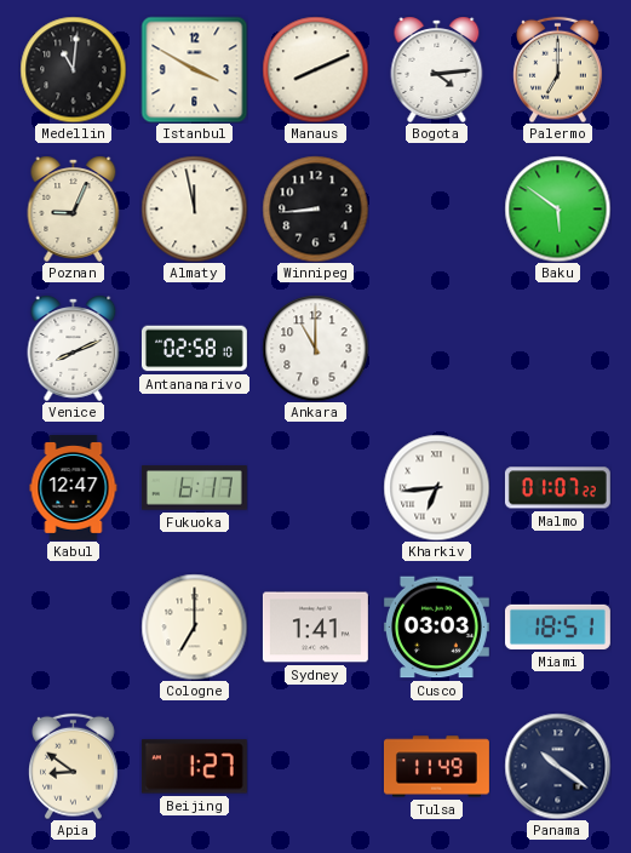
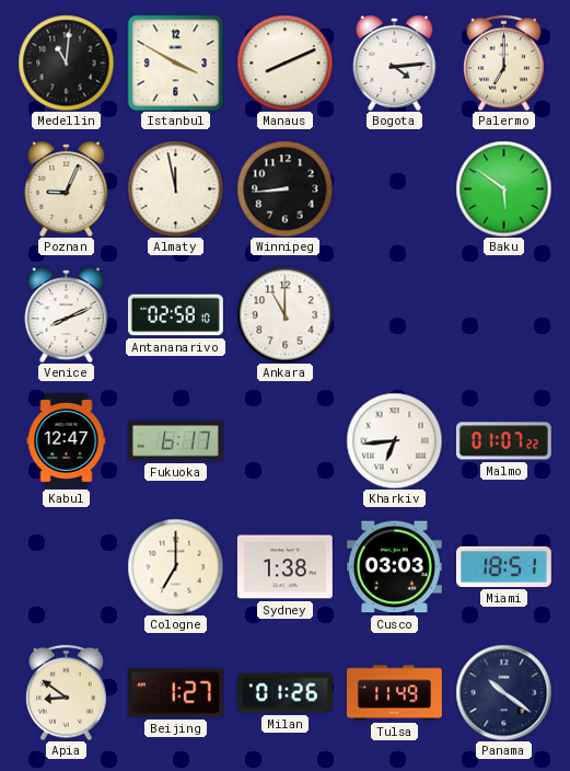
Sydney: 1:41 -> 1:38 (284, 567)
Milan: none -> 01:26 (284, 693)
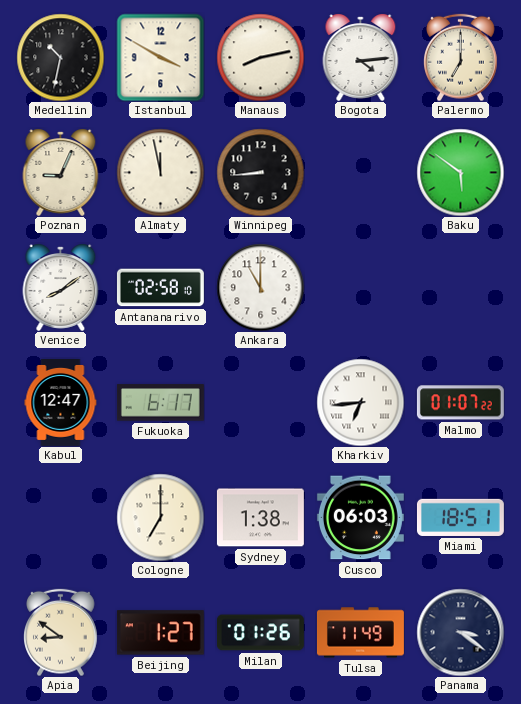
Medellin: 11:01 -> 10:32 (60, 57)
Manaus: 8:11 -> 8:13 (260, 57)
Venice: 8:11 -> 8:09 (61, 287)
Cusco: 03:03 -> 06:03 (360, 518)
Panama: 10:21 -> 3:21 (460, 632)
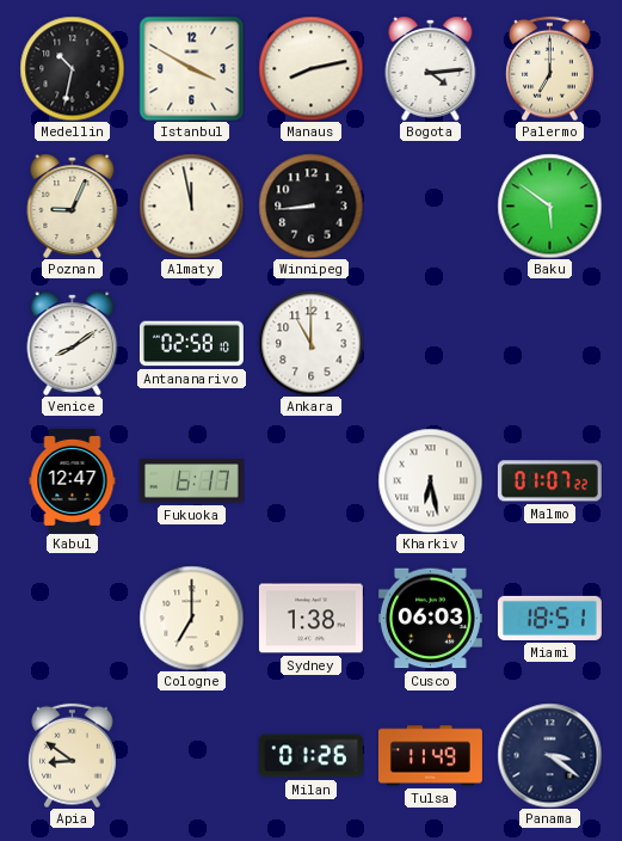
Kharkiv: 6:44 -> 6:28 (430, 480)
Beijing: 1:27 -> none (160, 633)
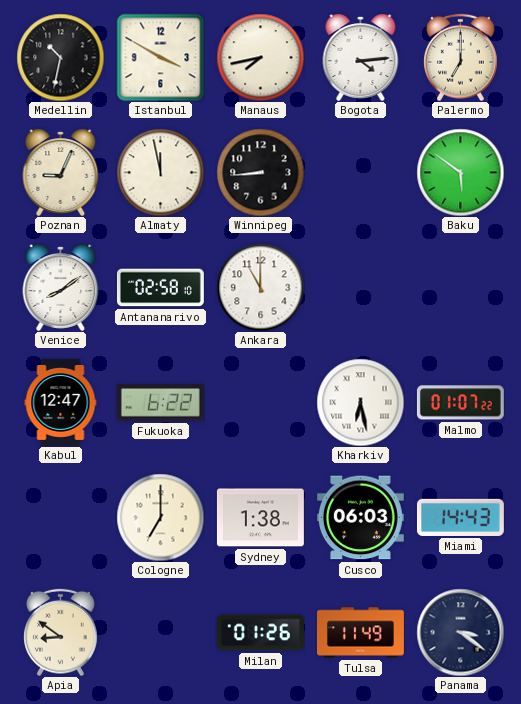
Manaus: 8:13 -> 7:43 (260, 57)
Fukuoka: 6:17 -> 6:22 (160, 403)
Miami: 18:51 -> 14:43 (460, 517)
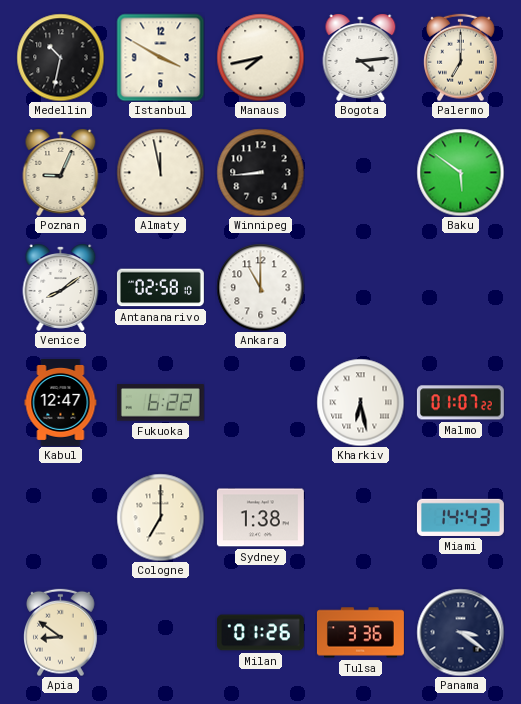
Cusco: 06:03 -> none (360, 518)
Tulsa: 11:49 -> 3:36 (360, 633)
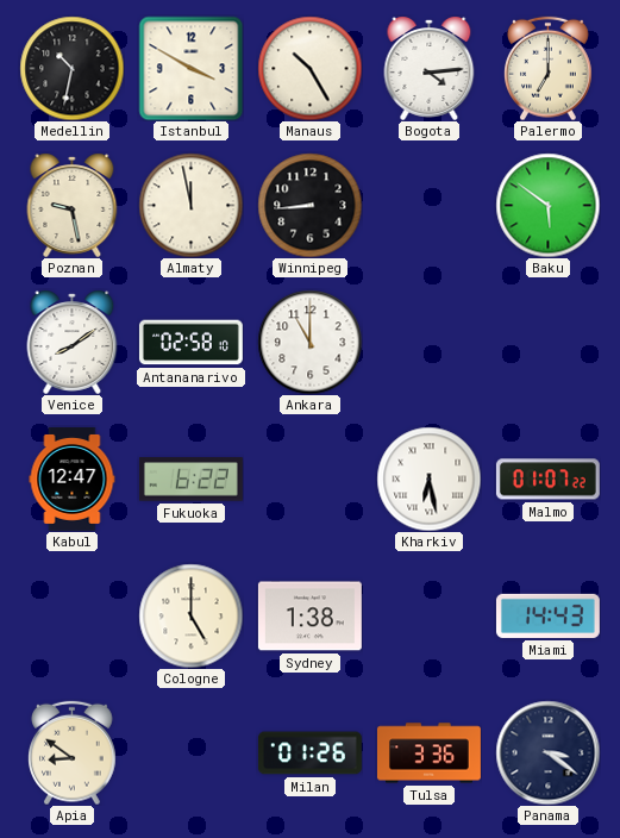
Manaus: 7:43 -> 10:25 (309, 68)
Poznan: 9:04 -> 9:28 (73, 205)
Cologne: 7:00 -> 5:00 (190, 615)
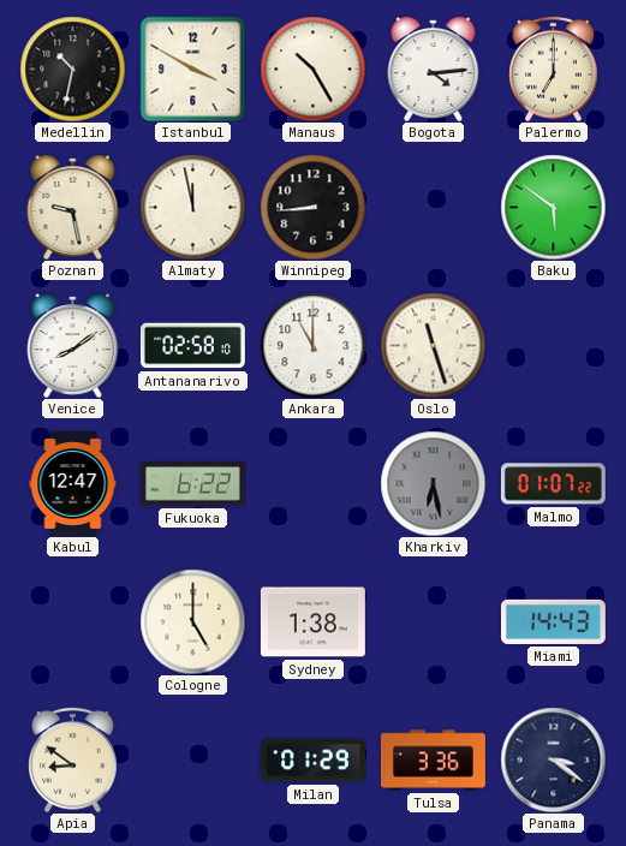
Oslo: none -> 11:27 (433, 345)
Kharkiv dial: white -> grey (433, 483)
Milan: 01:26 -> 01:29 (312, 761)
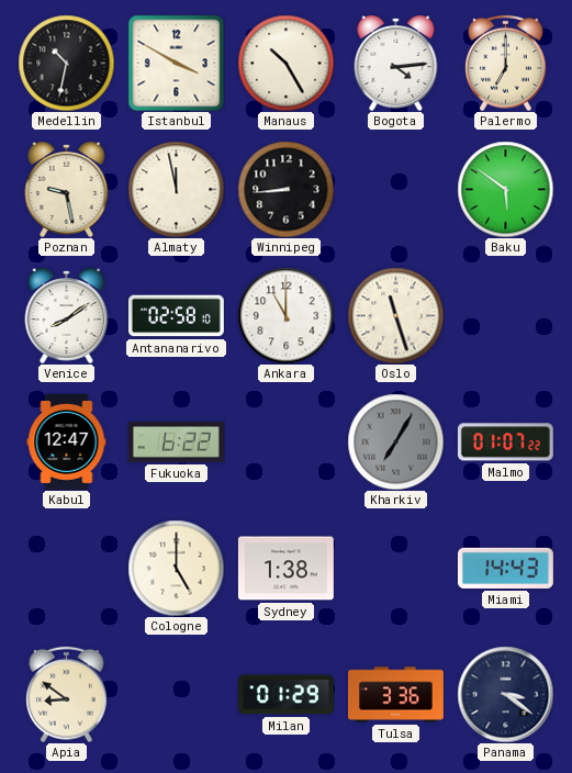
Kharkiv: 6:28 -> 7:05 (395, 441)
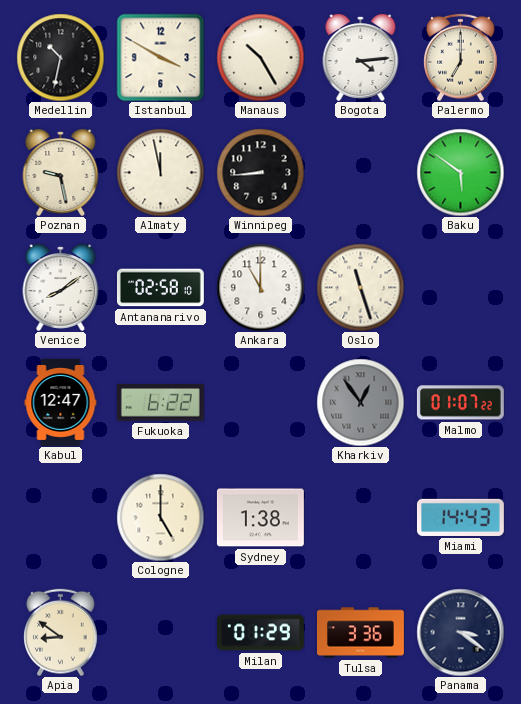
Kharkiv: 7:05 -> 12:54 (360, 402)
